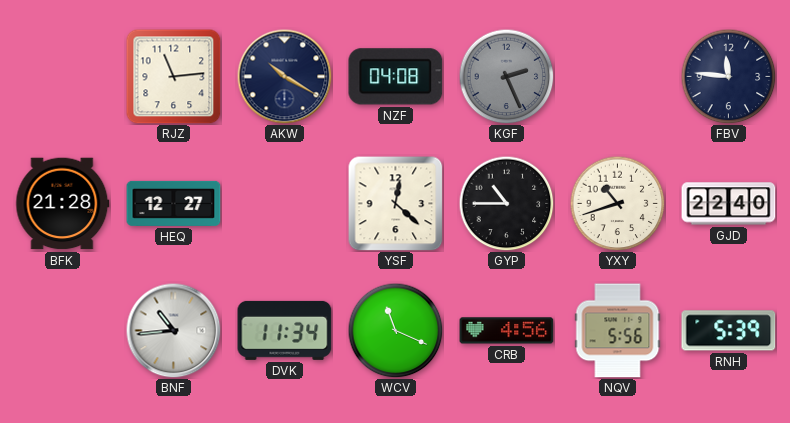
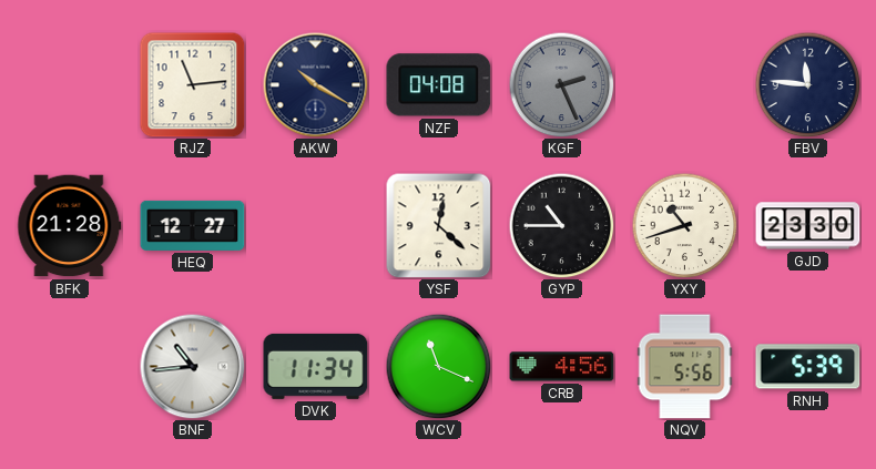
GJD: 22:40 -> 23:30 (808, 226)
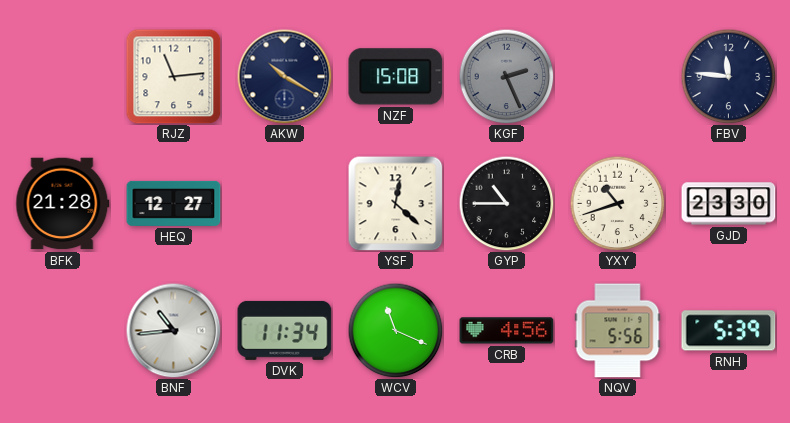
NZF: 04:08 -> 15:08 (396, 77)
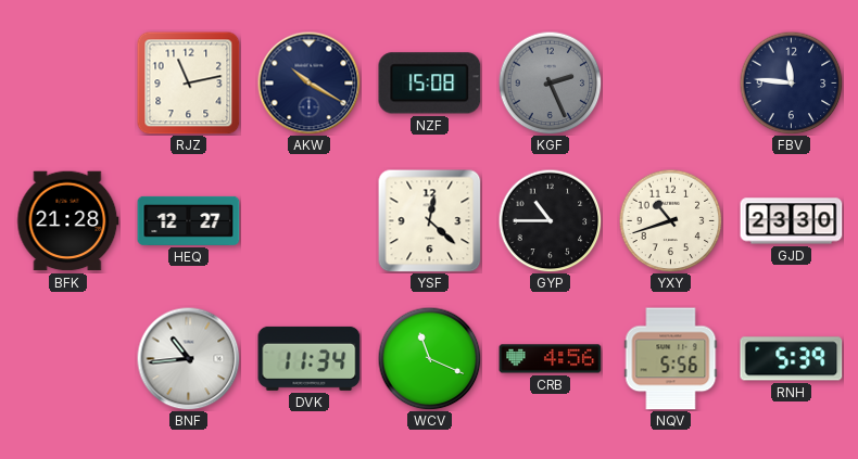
RJZ: 11:14 -> 11:13 (189, 84)
